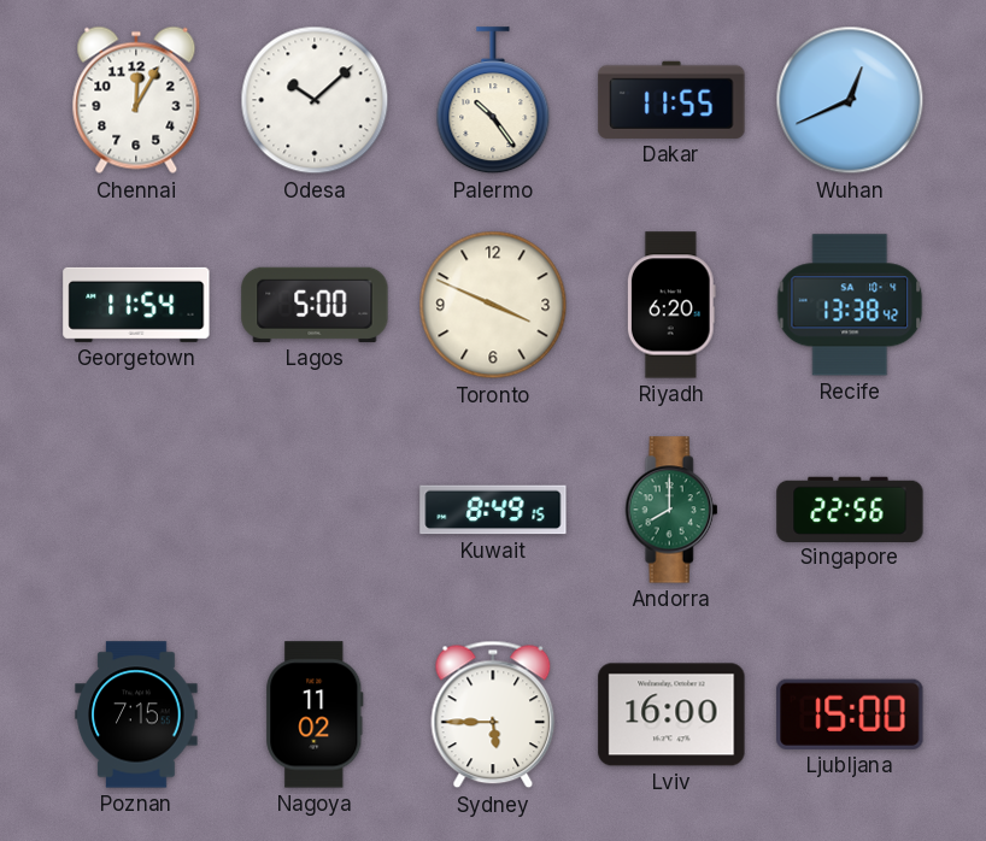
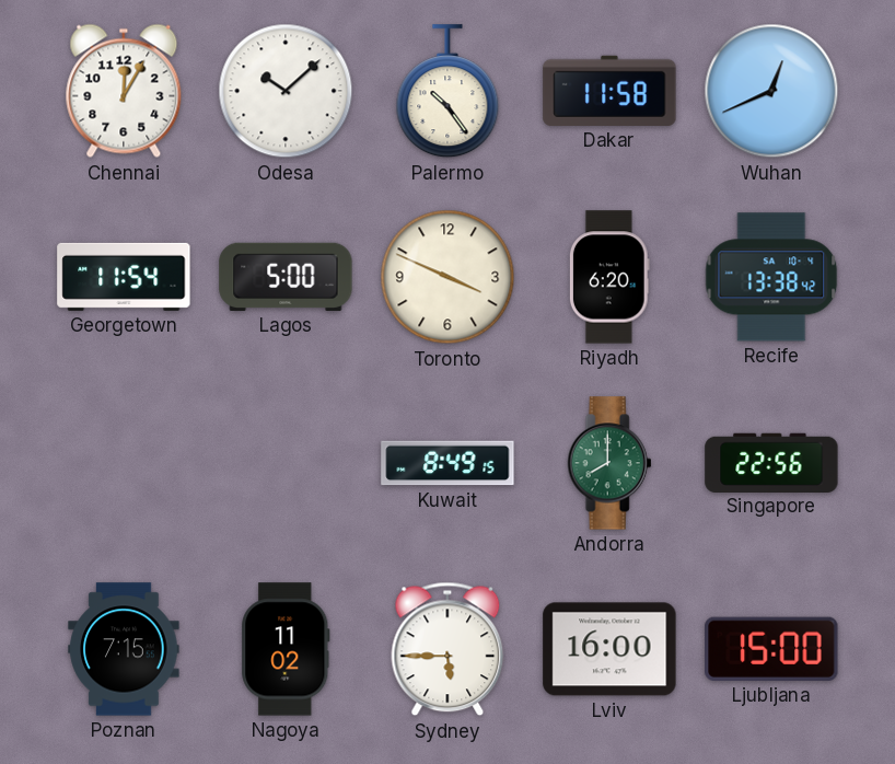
Dakar: 11:55 -> 11:58 (609, 91)
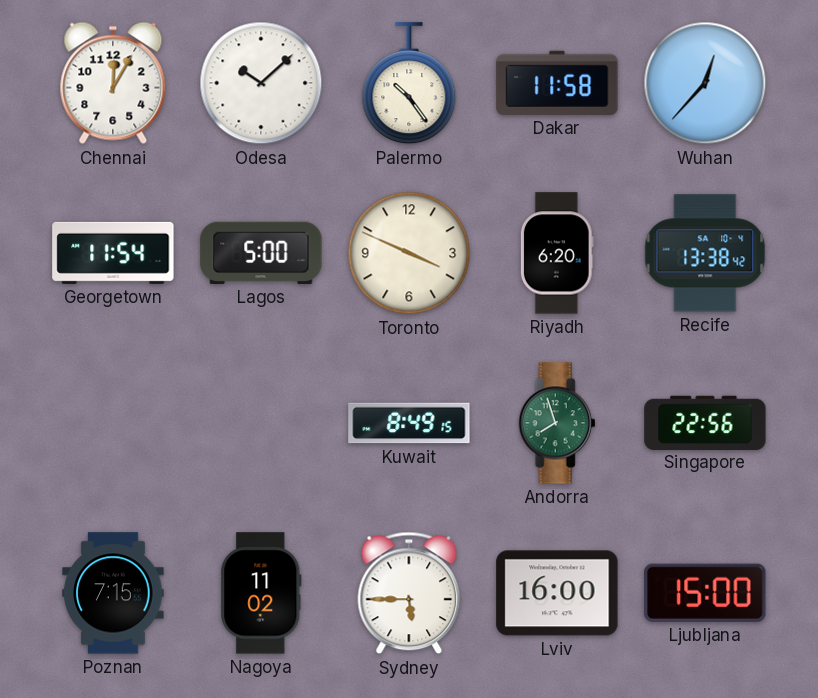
Wuhan: 12:41 -> 12:37 (705, 83)
Andorra: 8:00 -> 7:57 (557, 423)
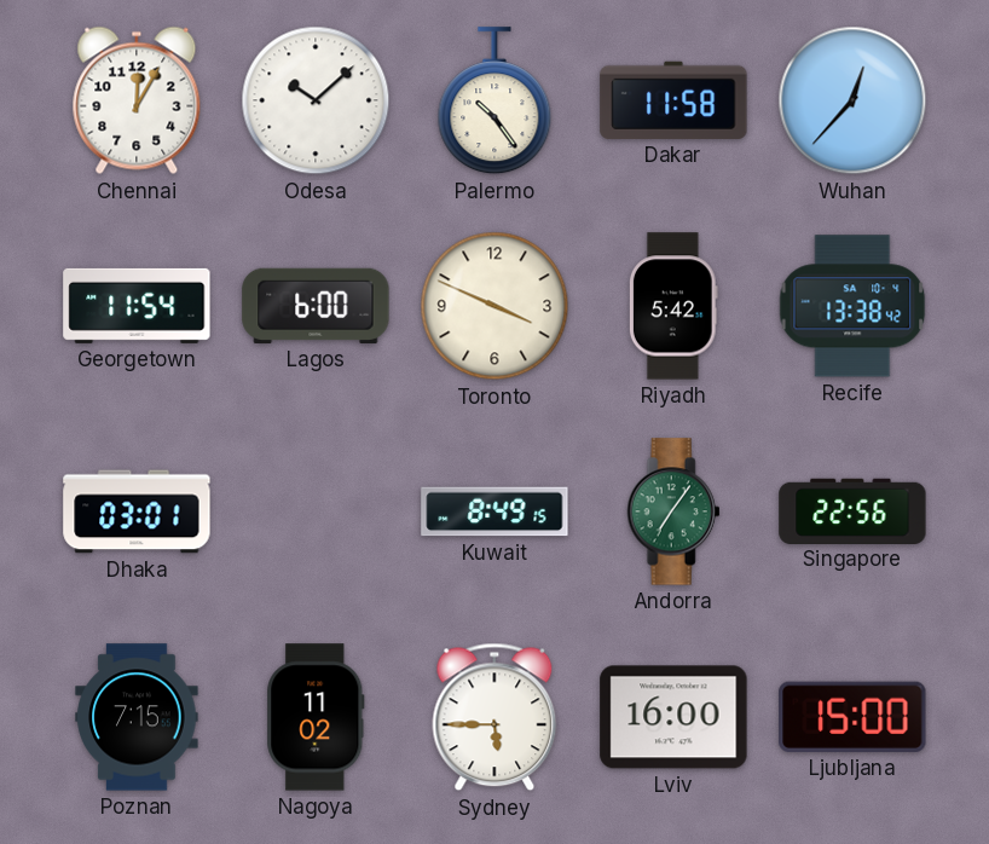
Lagos: 5:00 -> 6:00 (316, 306)
Riyadh: 6:20 -> 5:42 (673, 306)
Dhaka: none -> 03:01 (137, 511)
Andorra: 7:57 -> 7:06 (673, 511)
